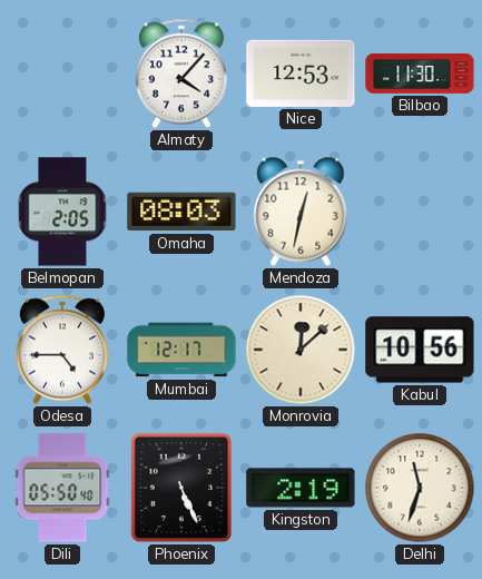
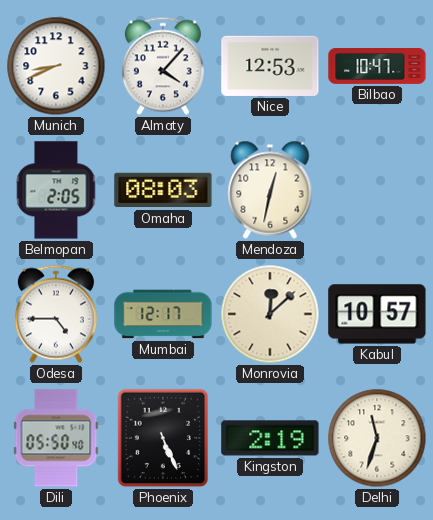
Munich: none -> 8:41 (56, 66)
Bilbao: 11:30 -> 10:47 (377, 66)
Kabul: 10:56 -> 10:57 (377, 314)
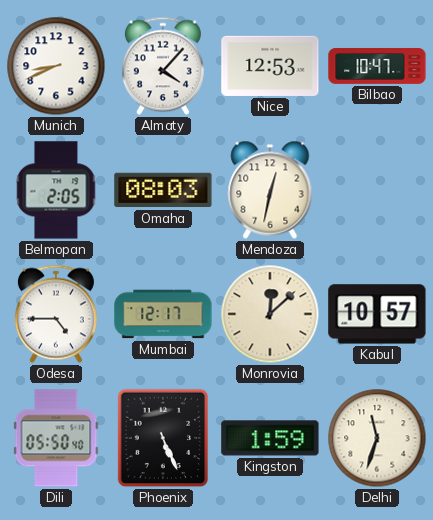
Kingston: 2:19 -> 1:59 (270, 438)
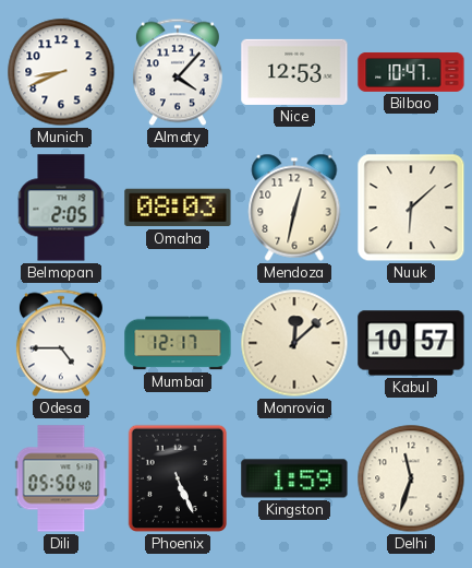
Nuuk: none -> 6:08 (411, 208)
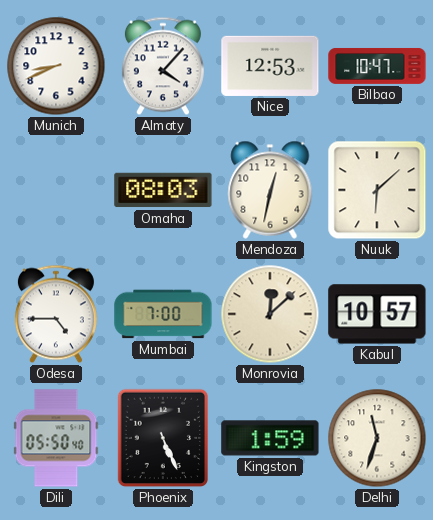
Belmopan: 2:05 -> none (61, 208)
Mumbai: 12:17 -> 7:00 (163, 314)
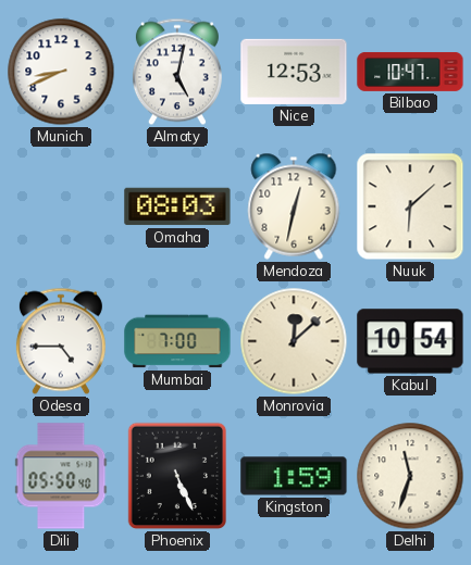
Almaty: 4:07 -> 5:02 (177, 72)
Kabul: 10:57 -> 10:54 (410, 341)
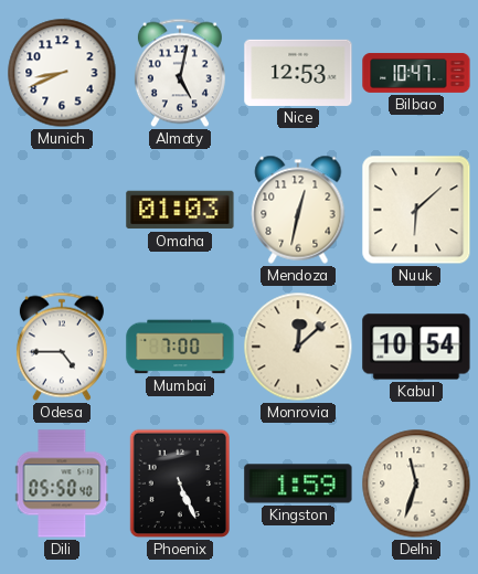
Omaha: 08:03 -> 01:03 (180, 210)
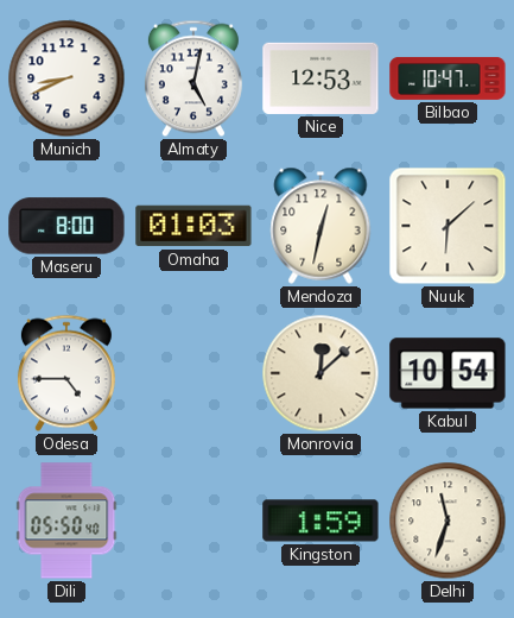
Maseru: none -> 8:00 (66, 226)
Mumbai: 7:00 -> none (180, 347)
Phoenix: 5:26 -> none (179, 483)
